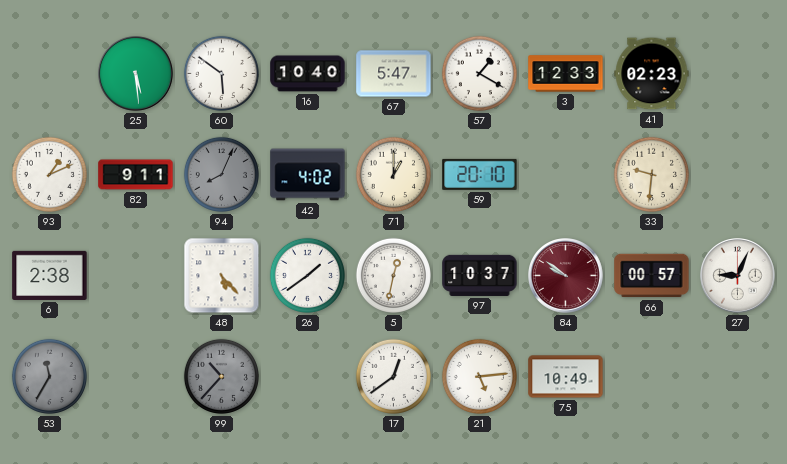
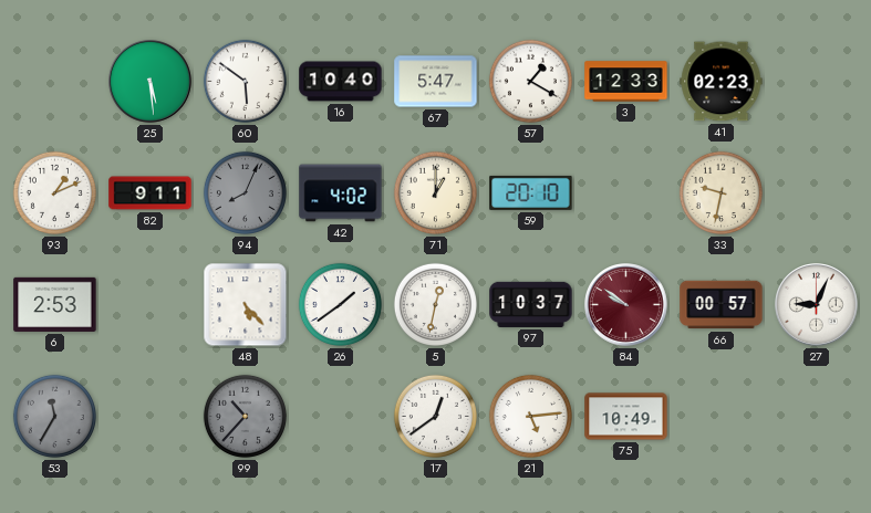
33: 9:31 -> 9:32 (720, 192)
6: 2:38 -> 2:53 (55, 304)
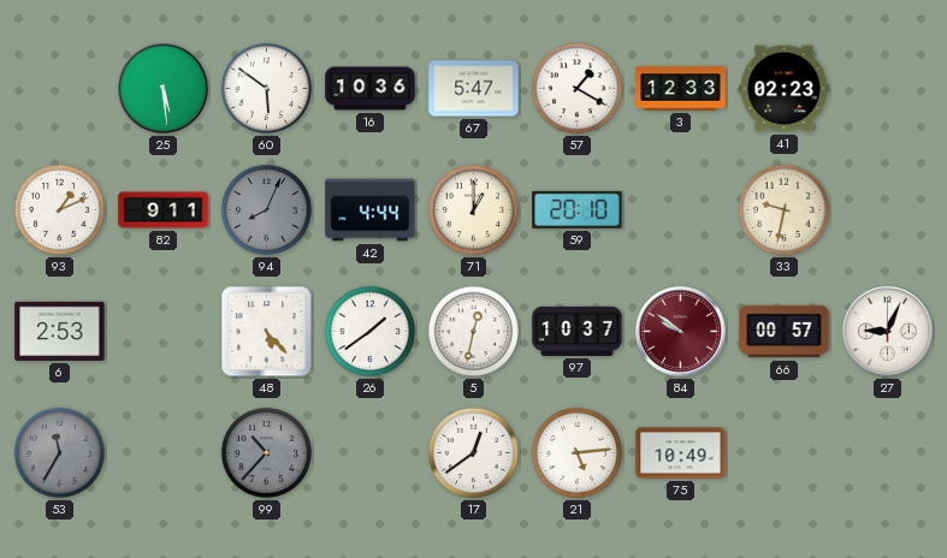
16: 10:40 -> 10:36 (371, 89)
42: 4:02 -> 4:44 (371, 210)
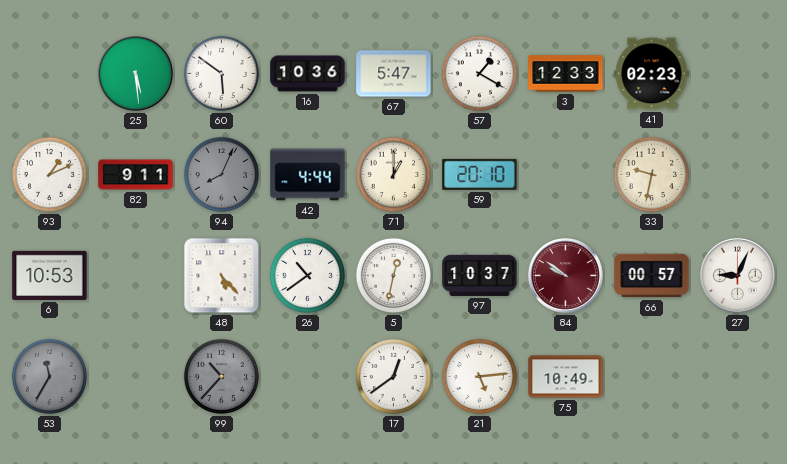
6: 2:53 -> 10:53 (50, 275)
26: 1:39 -> 10:39 (307, 275)
